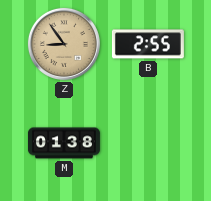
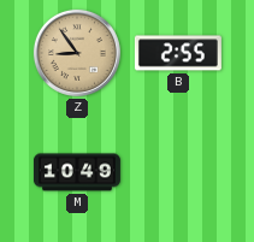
M: 01:38 -> 10:49 (77, 172)
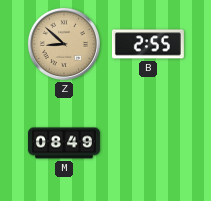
Z: 8:54 -> 8:52 (64, 44)
M: 10:49 -> 08:49 (64, 143)
